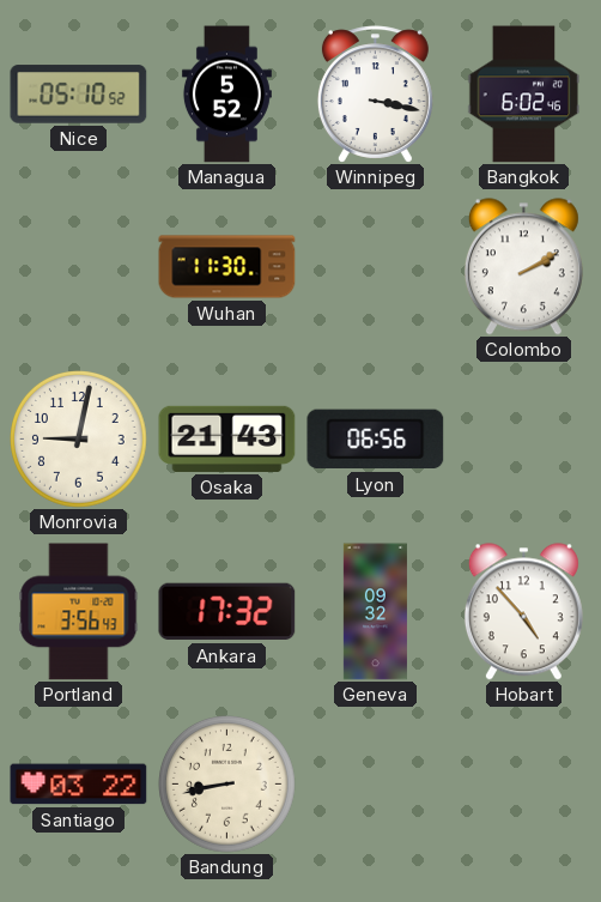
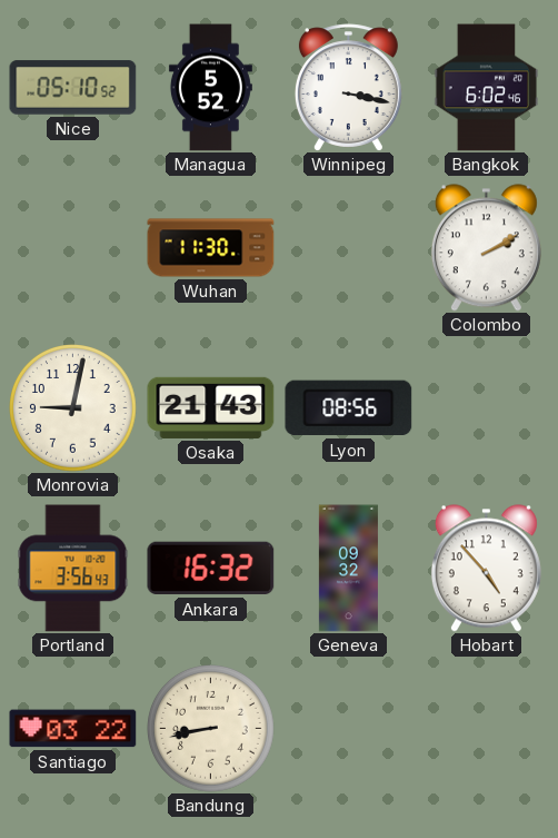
Lyon: 06:56 -> 08:56 (349, 408)
Ankara: 17:32 -> 16:32 (211, 569)
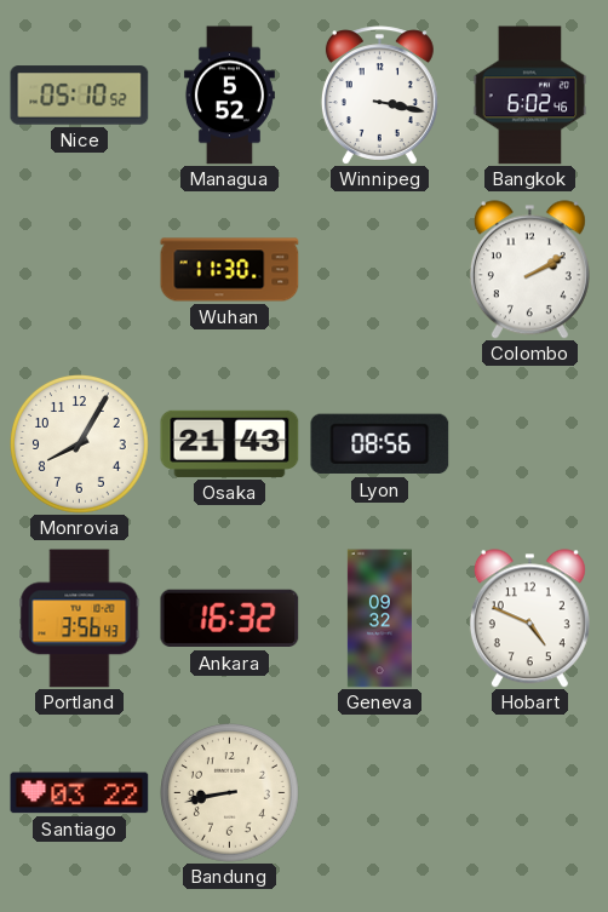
Monrovia: 9:02 -> 8:05 (80, 444)
Hobart: 4:53 -> 4:49 (529, 619)
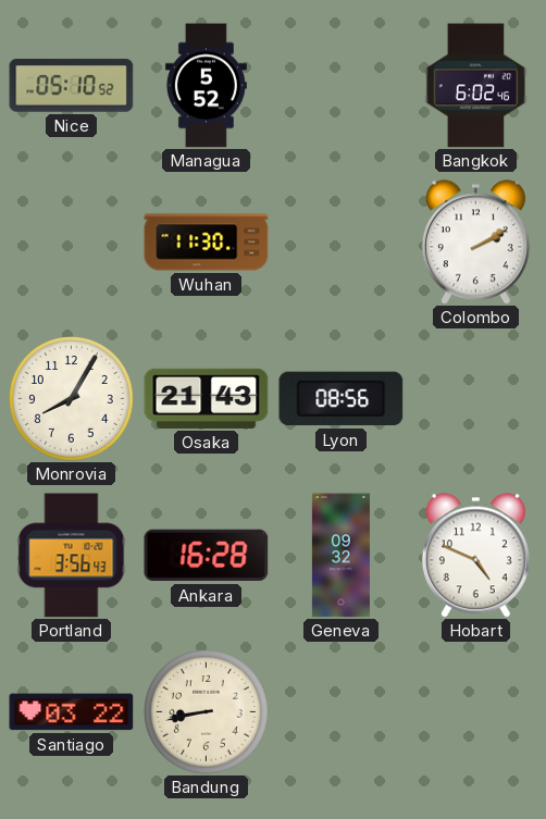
Winnipeg: 3:17 -> none (379, 96)
Ankara: 16:32 -> 16:28 (207, 556)
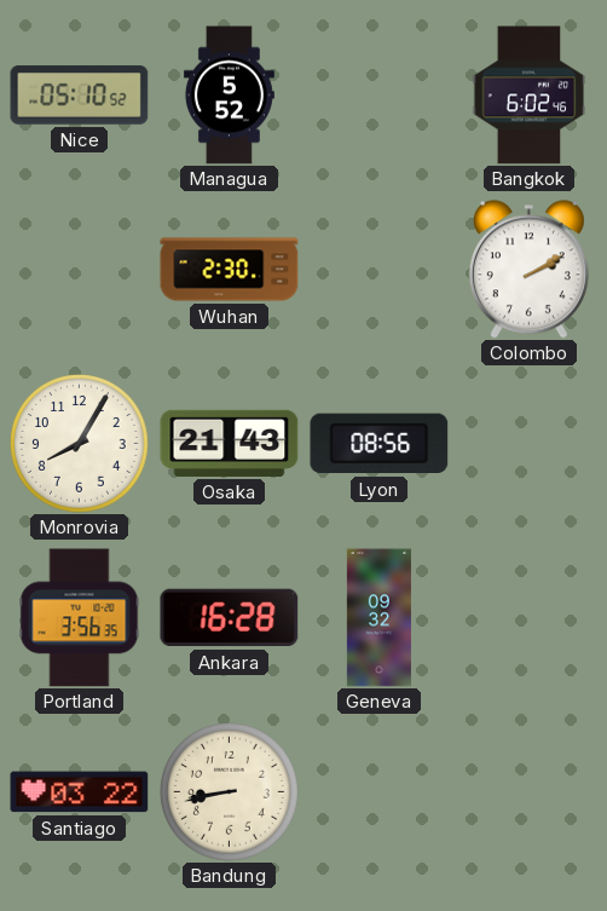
Wuhan: 11:30 -> 2:30 (230, 270)
Portland: 3:56:43 -> 3:56:35 (80, 618)
Hobart: 4:49 -> none (475, 556)
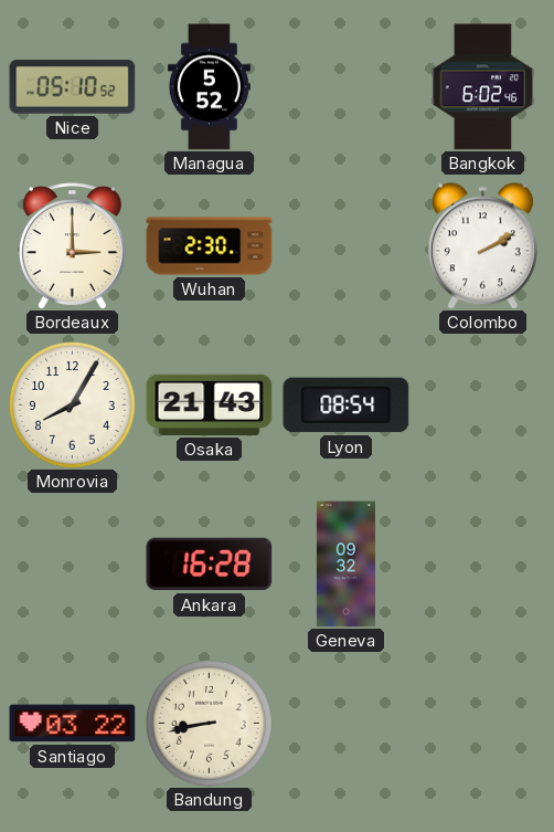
Bordeaux: none -> 3:00 (72, 246)
Lyon: 08:56 -> 08:54 (347, 406)
Portland: 3:56 -> none (80, 618)
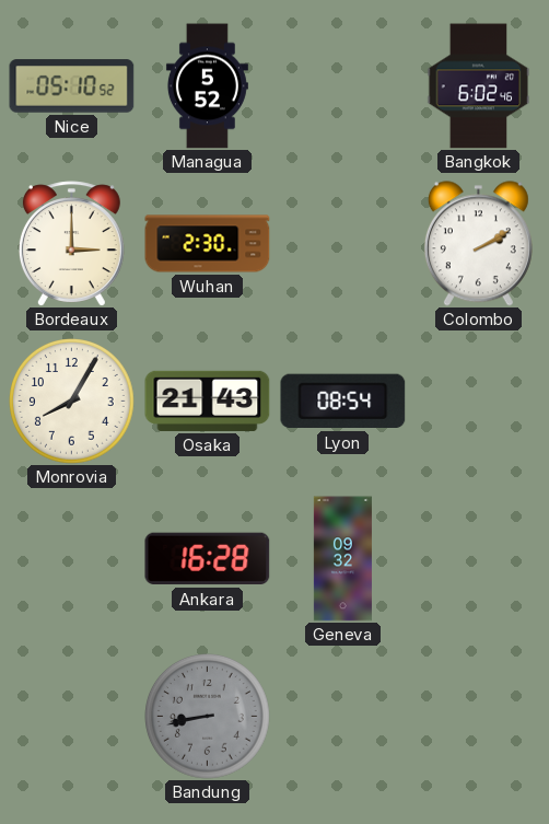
Santiago: 03:22 -> none (73, 724)
Bandung dial: cream -> grey (208, 717)
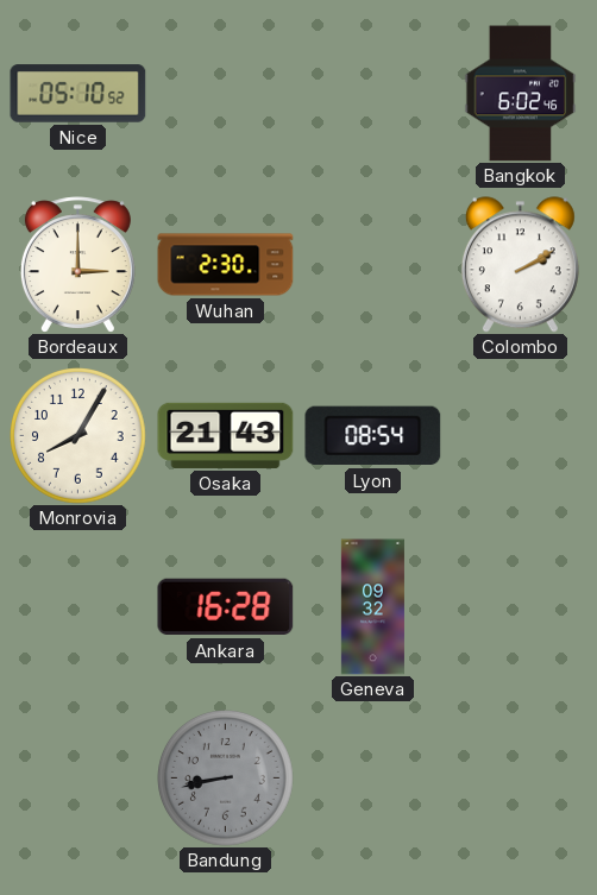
Managua: 5:52 -> none (207, 86)
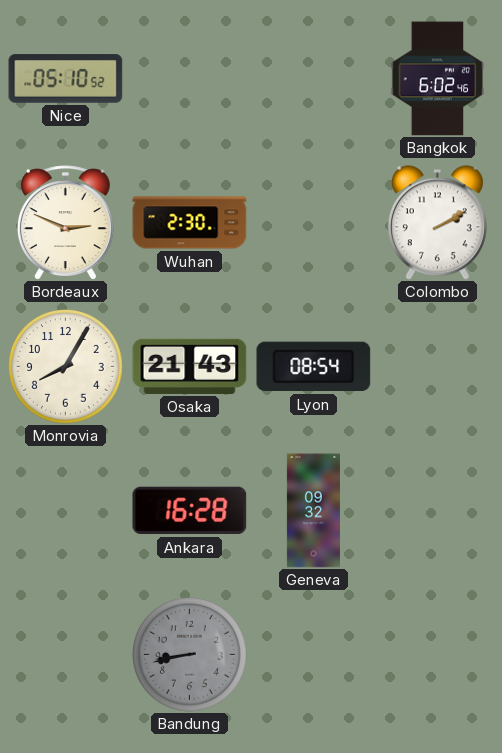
Bordeaux: 3:00 -> 2:49 (65, 223)
